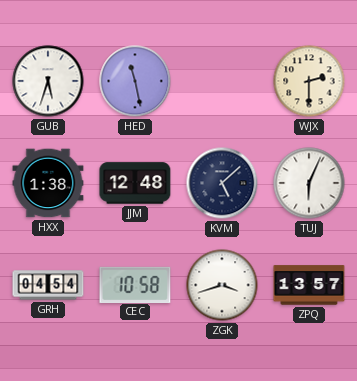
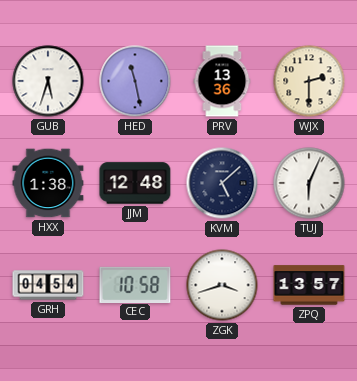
PRV: none -> 13:36 (222, 81)
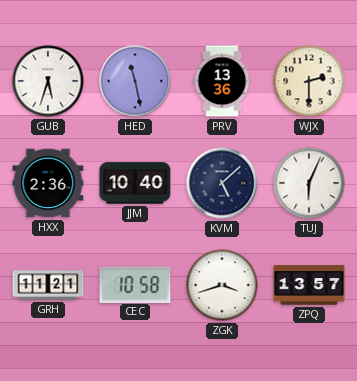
HXX: 1:38 -> 2:36 (48, 183)
JJM: 12:48 -> 10:40 (135, 183)
GRH: 04:54 -> 11:21 (48, 285)
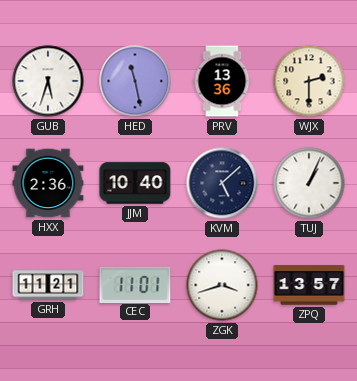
TUJ: 6:04 -> 1:04 (309, 183)
CEC: 10:58 -> 11:01 (135, 284)
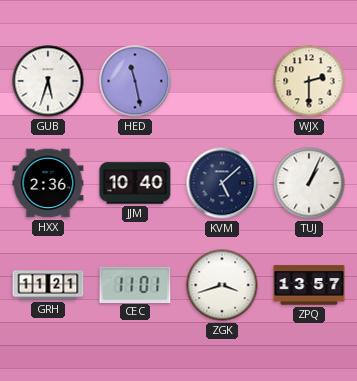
PRV: 13:36 -> none (222, 81)
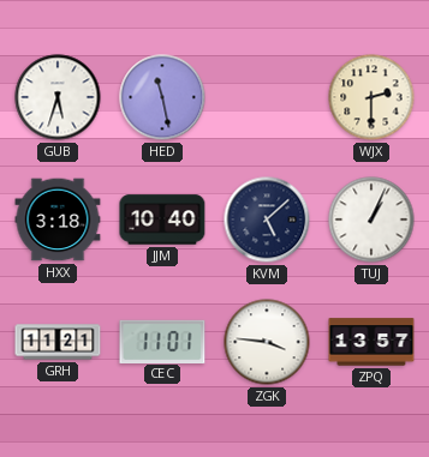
HXX: 2:36 -> 3:18 (58, 220)
ZGK: 3:42 -> 3:46 (267, 342)
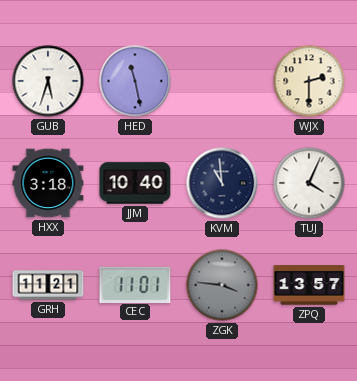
KVM: 5:08 -> 10:59 (222, 183)
TUJ: 1:04 -> 4:04 (309, 183)
ZGK dial: white -> grey (222, 285)
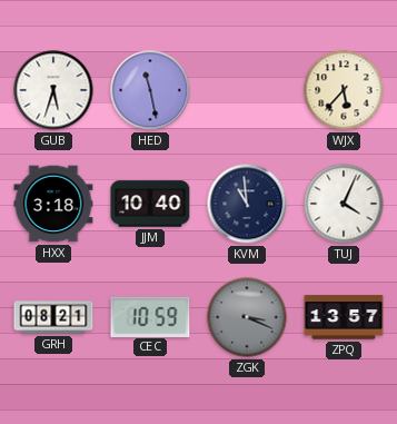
WJX: 2:30 -> 5:37 (344, 90)
GRH: 11:21 -> 08:21 (53, 317)
CEC: 11:01 -> 10:59 (150, 316)
ZGK: 3:46 -> 3:19 (247, 317)
